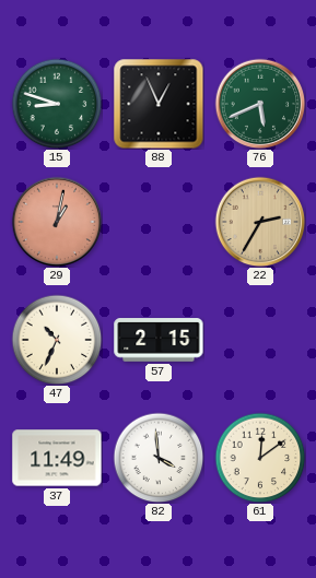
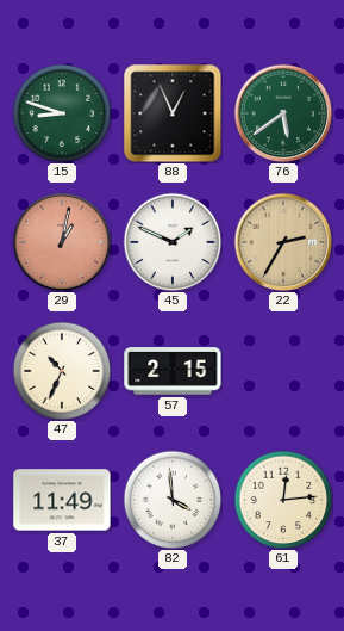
76: 5:41 -> 5:39 (283, 113)
45: none -> 1:49 (173, 242)
61: 12:09 -> 12:14 (283, 500)
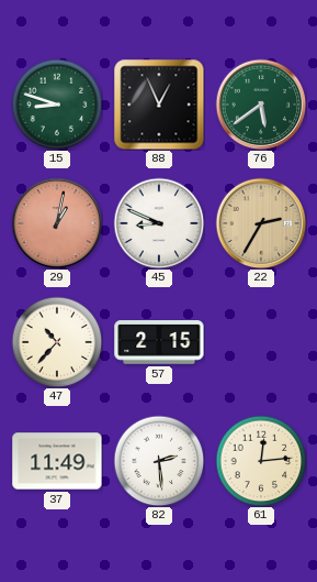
45: 1:49 -> 8:49 (159, 223)
47: 10:34 -> 10:37 (57, 342)
82: 3:59 -> 2:29 (159, 461)
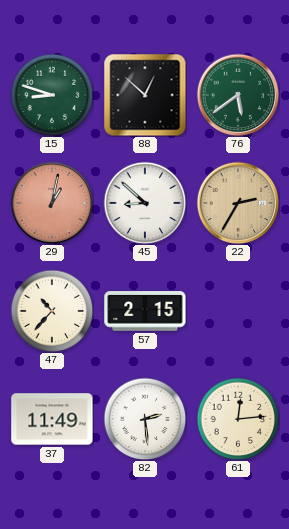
88: 12:56 -> 12:52 (145, 95)
45: 8:49 -> 8:52 (145, 203)
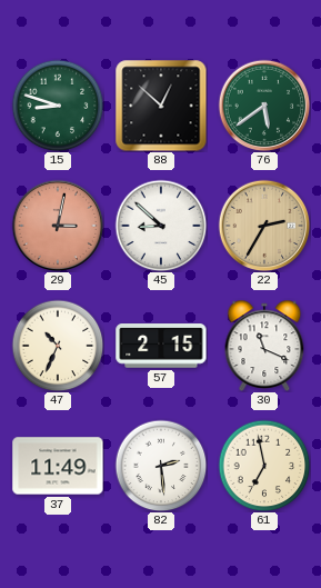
29: 1:02 -> 3:02 (58, 226)
47: 10:37 -> 10:34 (58, 346)
30: none -> 11:19 (264, 345)
61: 12:14 -> 6:58 (264, 466)
